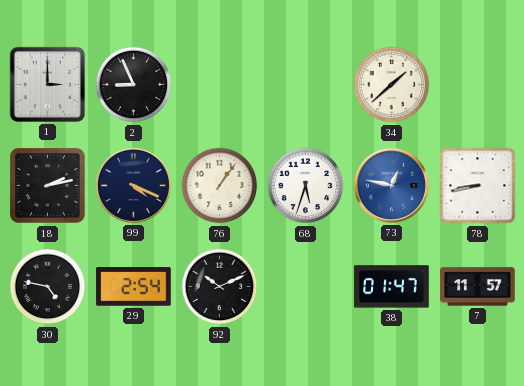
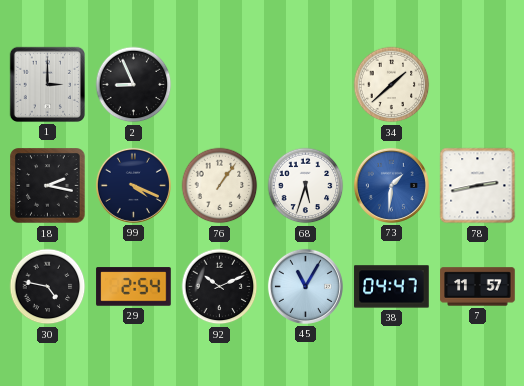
18: 2:13 -> 2:17 (48, 186)
73: 12:47 -> 1:31 (391, 185)
78: 8:43 -> 2:43 (478, 186)
45: none -> 11:05 (305, 286)
38: 01:47 -> 04:47 (392, 287)
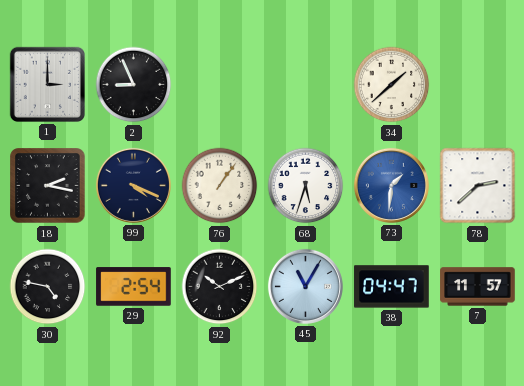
78: 2:43 -> 2:38 (478, 186)
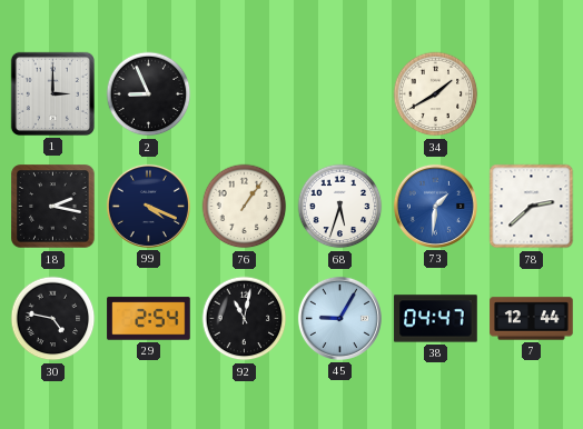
34: 1:38 -> 1:40 (436, 94)
92: 10:11 -> 11:02 (245, 319)
45: 11:05 -> 9:05 (339, 318)
7: 11:57 -> 12:44 (532, 319)
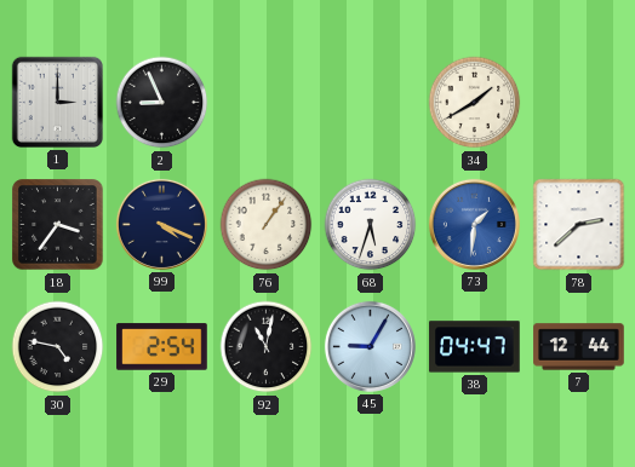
18: 2:17 -> 3:36 (58, 225)
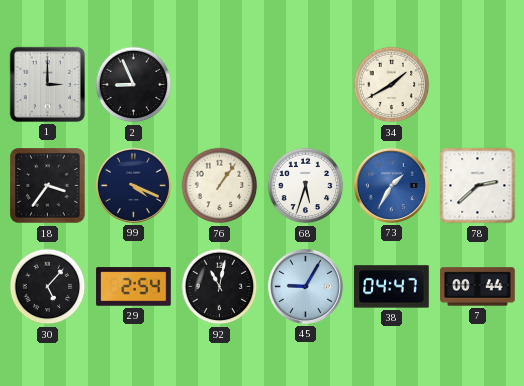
73: 1:31 -> 1:35 (391, 185)
30: 4:47 -> 5:07 (48, 287)
7: 12:44 -> 00:44 (478, 287)
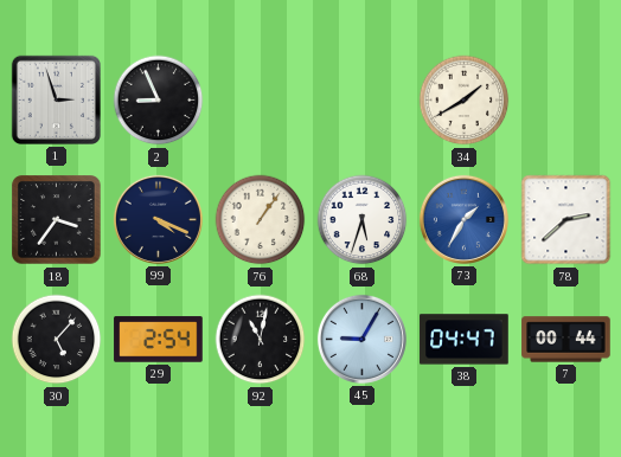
1: 3:00 -> 2:57 (56, 99)
